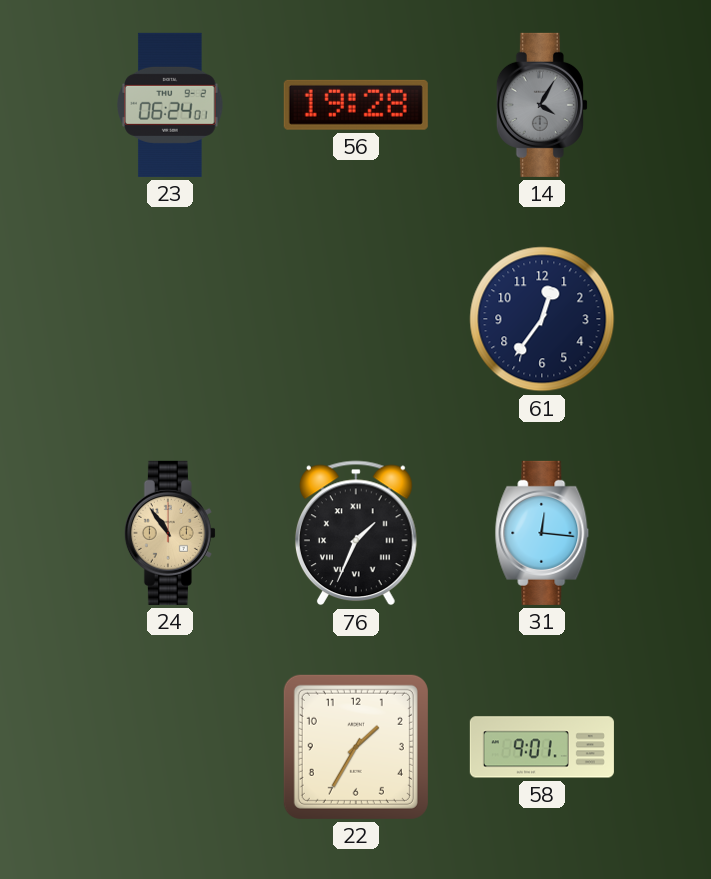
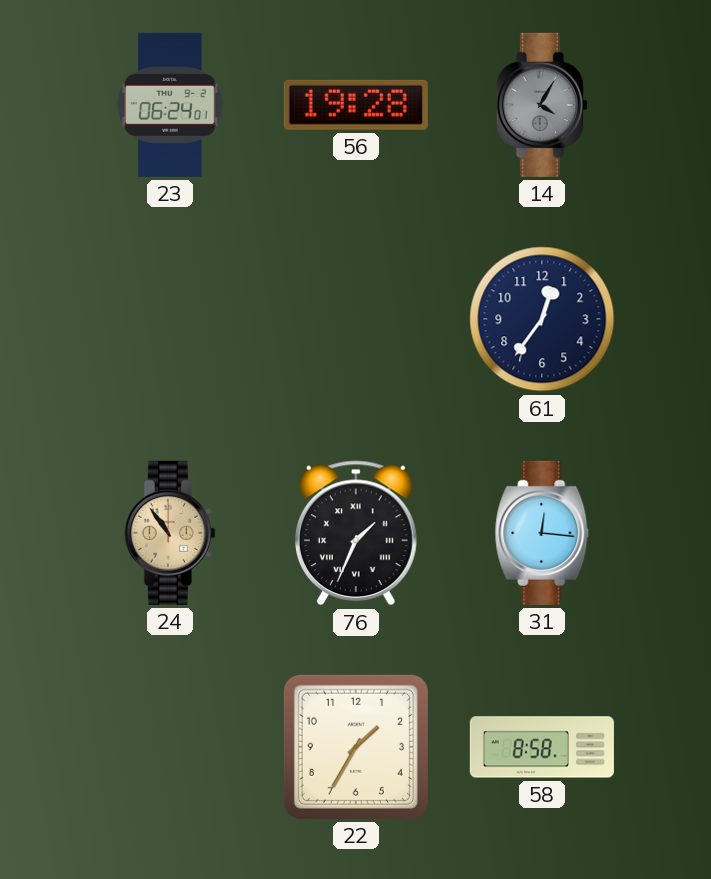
58: 9:01 -> 8:58 (542, 747)
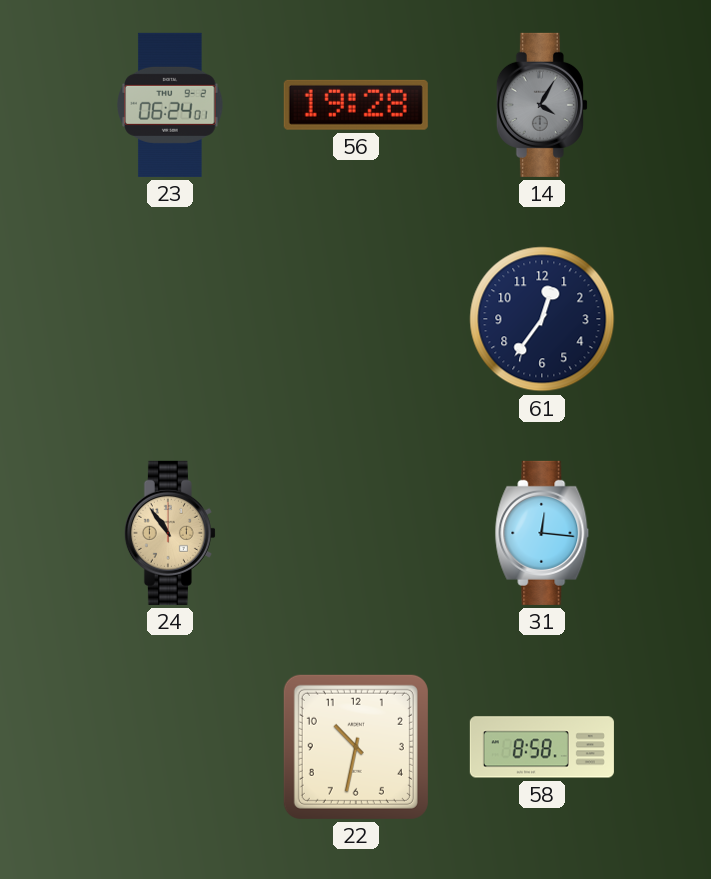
76: 1:34 -> none (356, 533)
22: 1:35 -> 10:32 (356, 747)
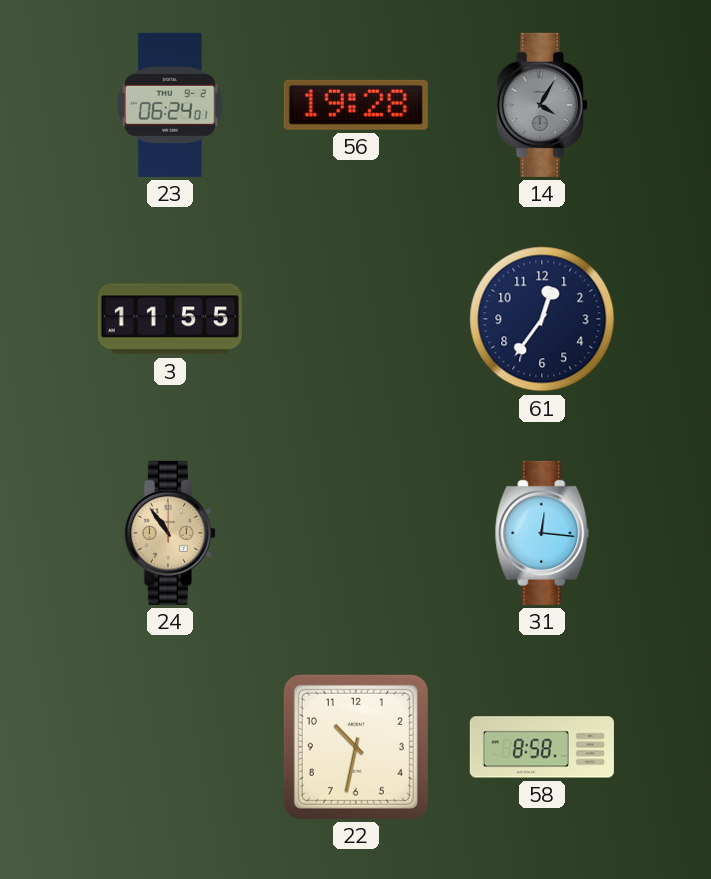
3: none -> 11:55 (170, 319)
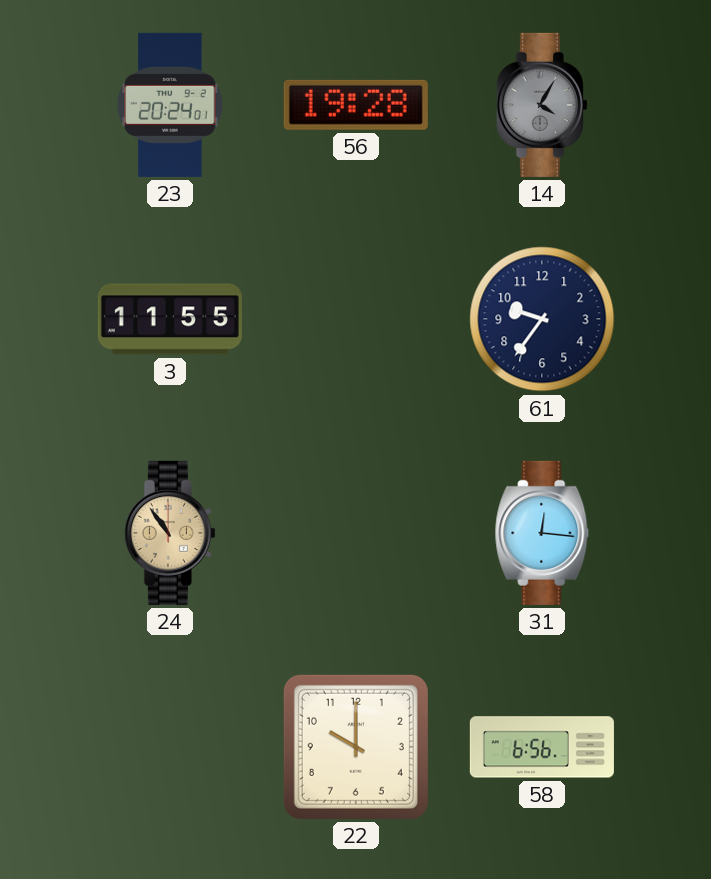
23: 06:24 -> 20:24 (170, 105)
61: 12:36 -> 9:36 (542, 319)
22: 10:32 -> 10:00 (356, 747)
58: 8:58 -> 6:56 (542, 747)
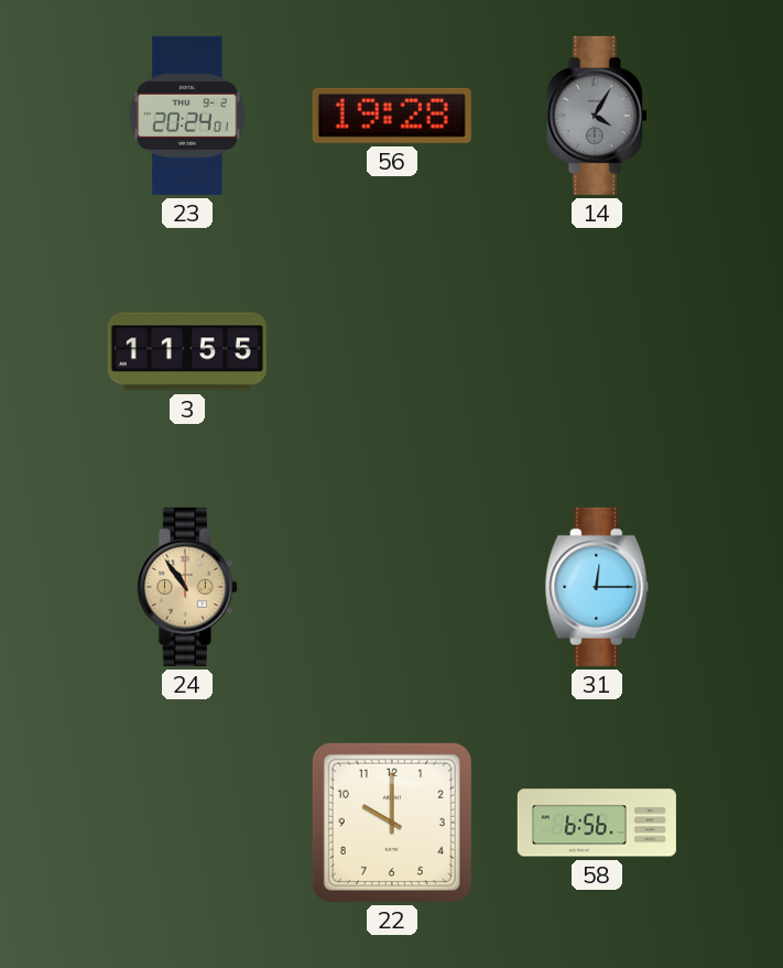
61: 9:36 -> none (542, 319)
31: 12:16 -> 12:15 (597, 587)
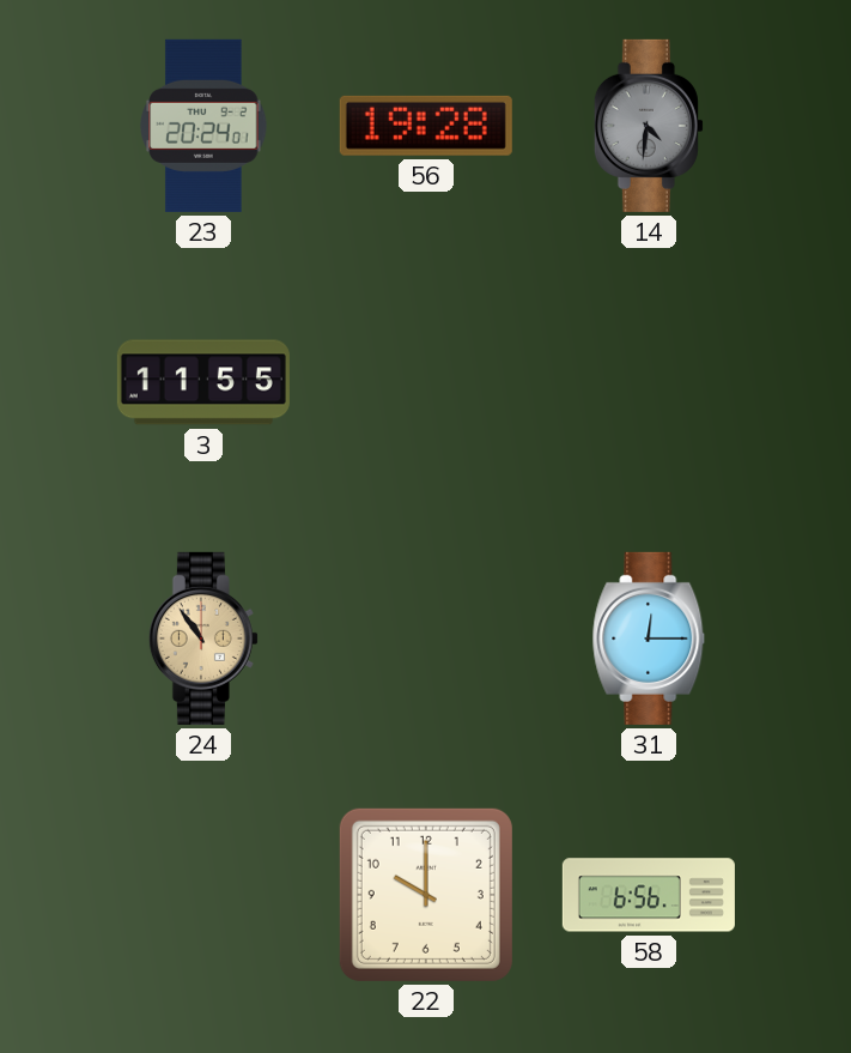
14: 4:05 -> 4:31 (649, 126)
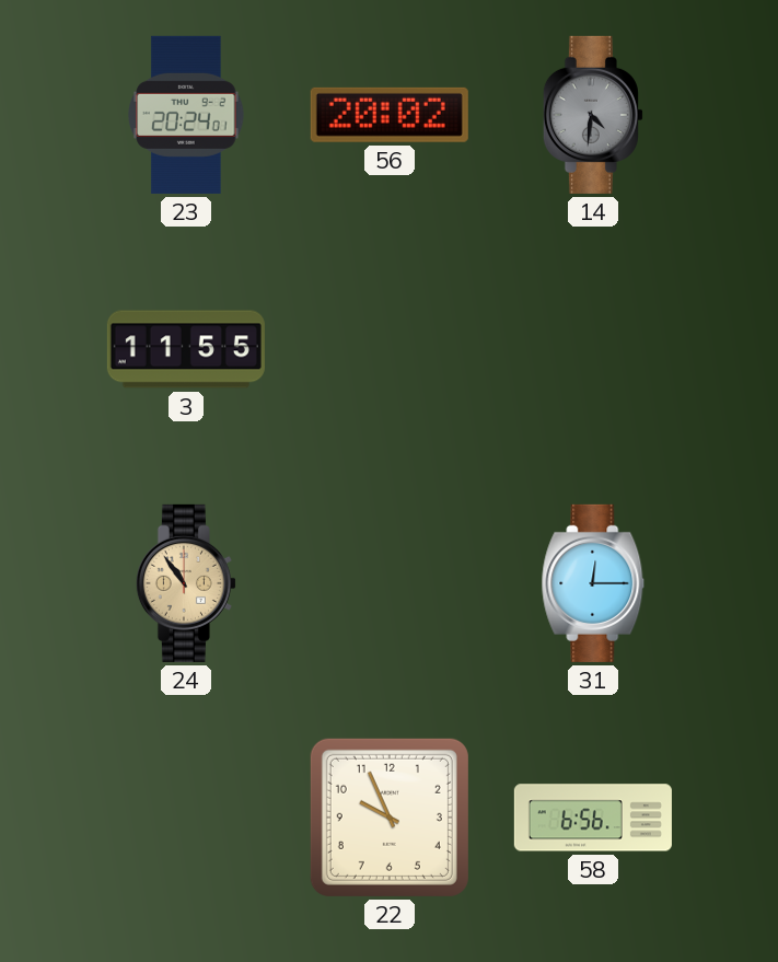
56: 19:28 -> 20:02 (390, 115)
22: 10:00 -> 9:56 (390, 818)
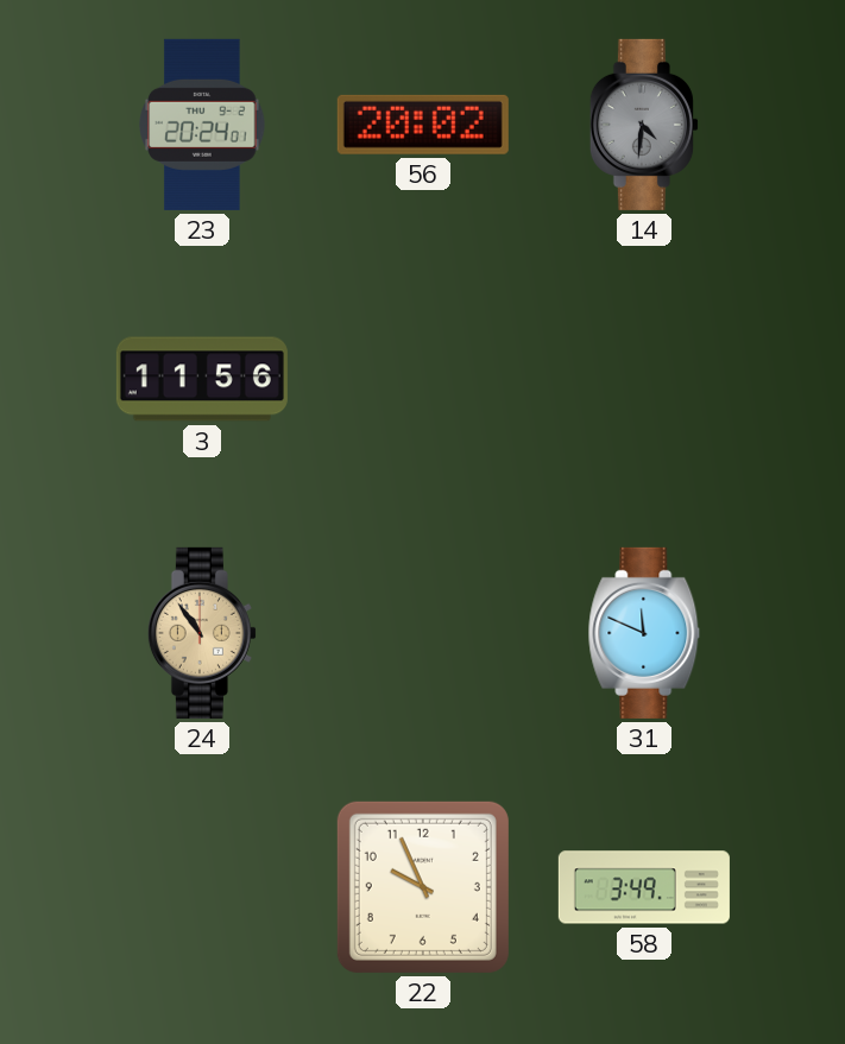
3: 11:55 -> 11:56 (202, 379)
31: 12:15 -> 11:49 (644, 633)
58: 6:56 -> 3:49 (644, 887)
